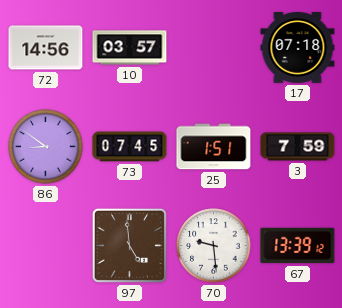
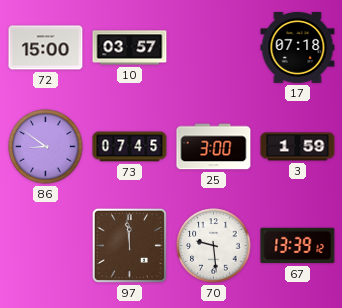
72: 14:56 -> 15:00 (46, 48)
25: 1:51 -> 3:00 (214, 147)
3: 7:59 -> 1:59 (298, 147)
97: 4:59 -> 11:59 (129, 245)
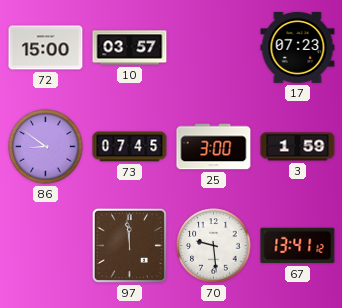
17: 07:18 -> 07:23 (298, 47)
67: 13:39 -> 13:41 (298, 246)
